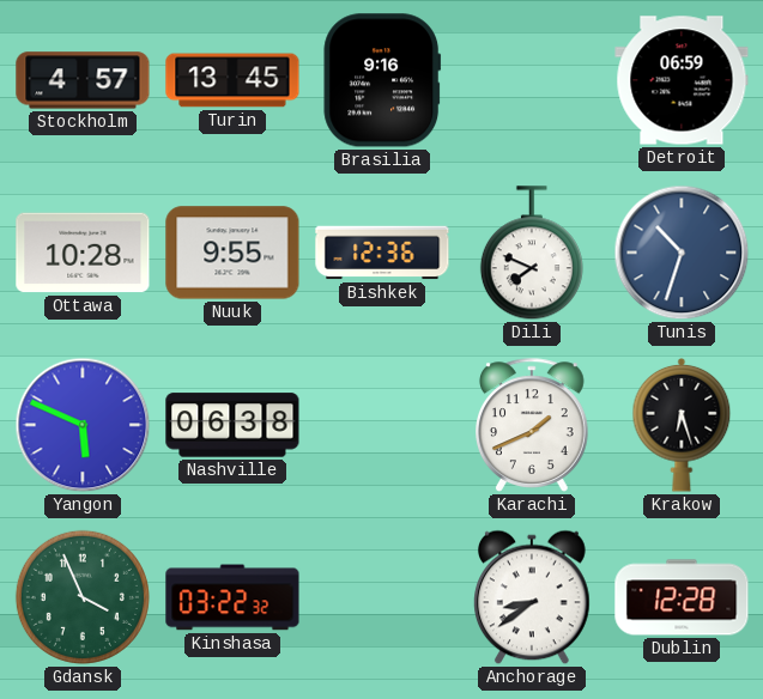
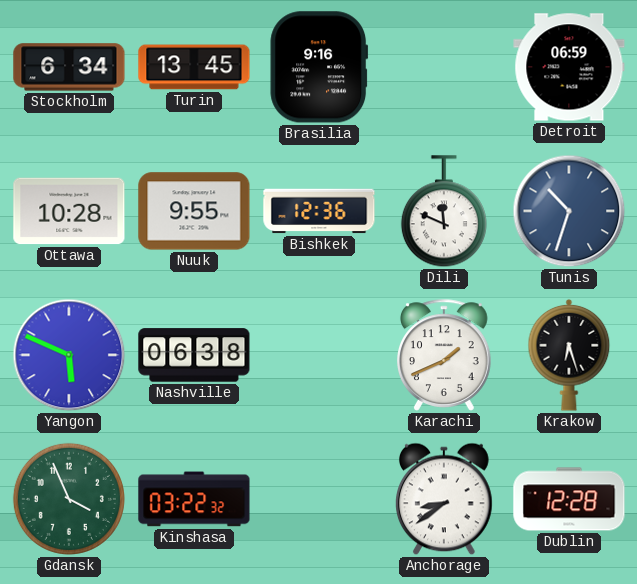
Stockholm: 4:57 -> 6:34 (69, 67)
Dili: 7:49 -> 11:49 (444, 212)
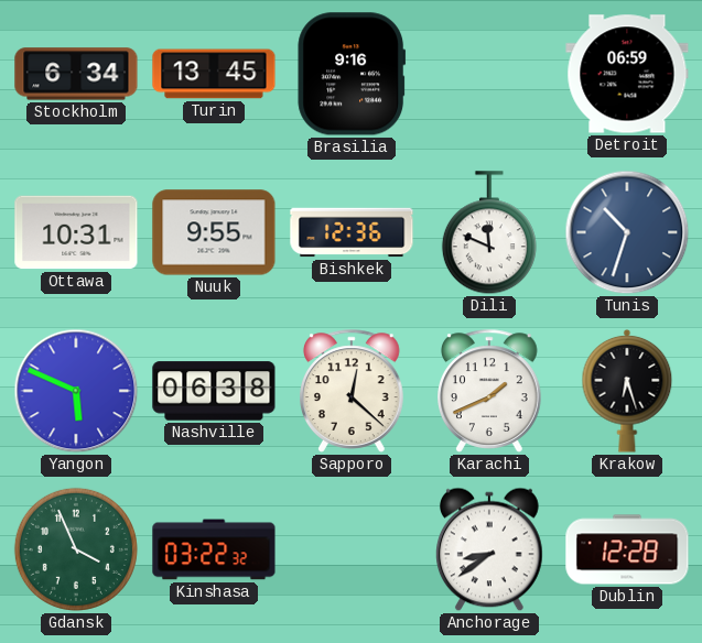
Ottawa: 10:28 -> 10:31 (76, 232)
Sapporo: none -> 12:22 (353, 391)
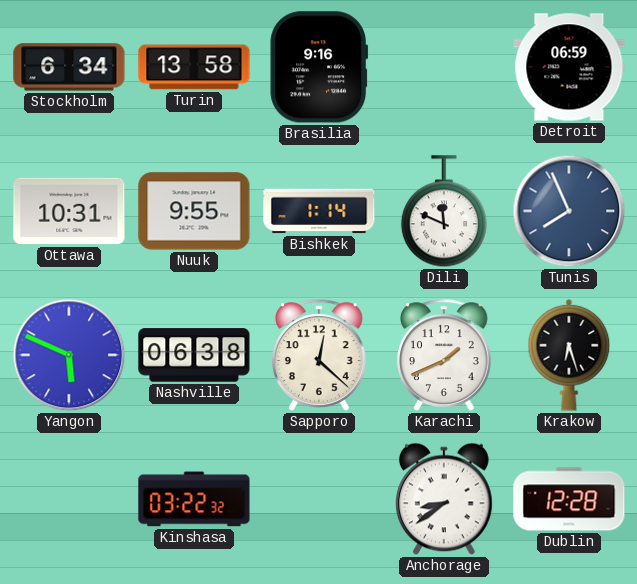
Turin: 13:45 -> 13:58 (194, 67)
Bishkek: 12:36 -> 1:14 (319, 211)
Tunis: 10:33 -> 7:56 (569, 211)
Gdansk: 3:56 -> none (76, 549)
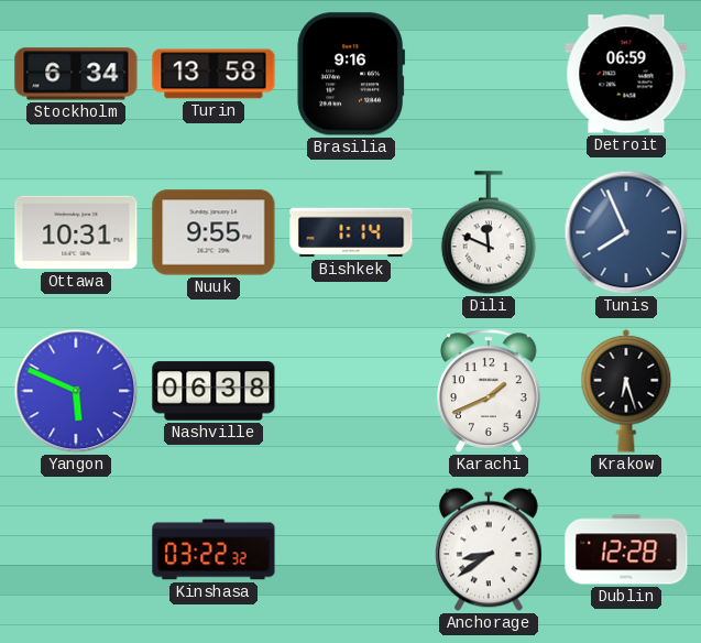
Sapporo: 12:22 -> none (320, 355)
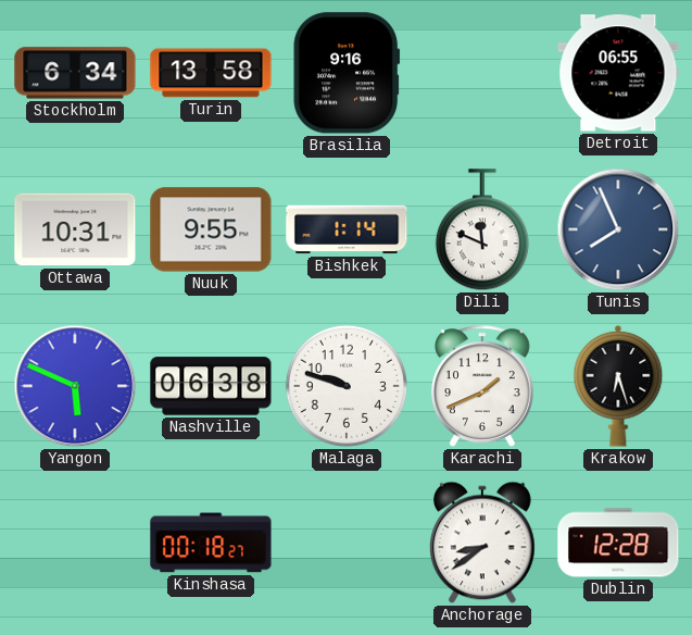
Detroit: 06:59 -> 06:55 (618, 73)
Malaga: none -> 9:48 (347, 386)
Kinshasa: 03:22 -> 00:18 (211, 543)
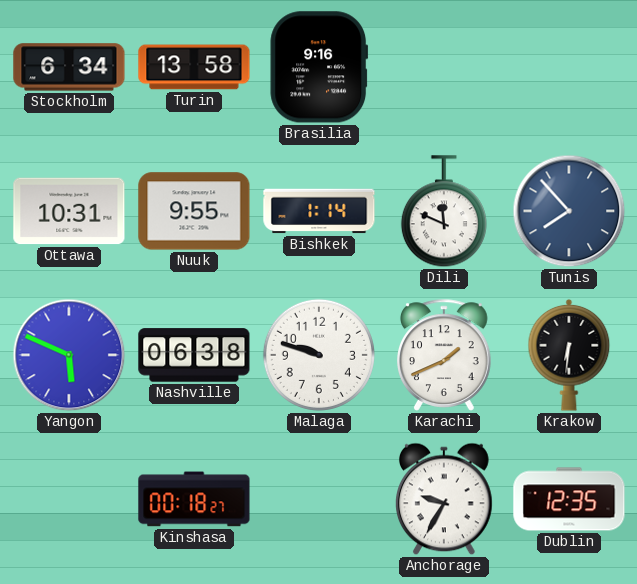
Detroit: 06:55 -> none (618, 73)
Tunis: 7:56 -> 7:53 (569, 211)
Krakow: 6:27 -> 6:31 (569, 355)
Anchorage: 8:39 -> 9:35 (445, 499)
Dublin: 12:28 -> 12:35 (569, 499)
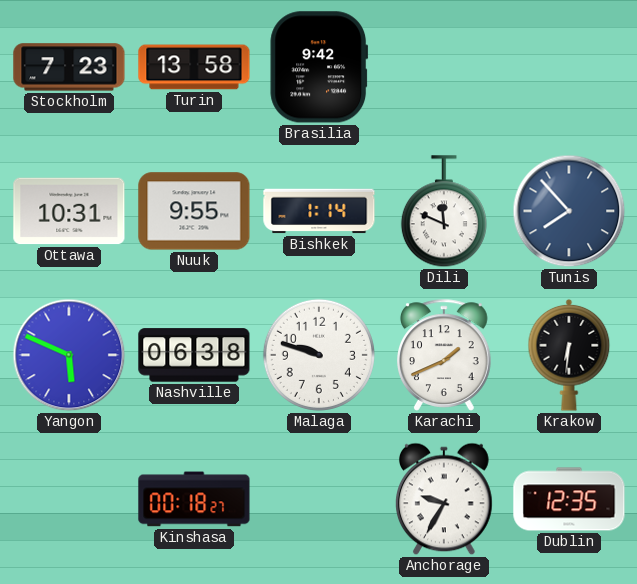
Stockholm: 6:34 -> 7:23 (69, 67)
Brasilia: 9:16 -> 9:42 (319, 67)
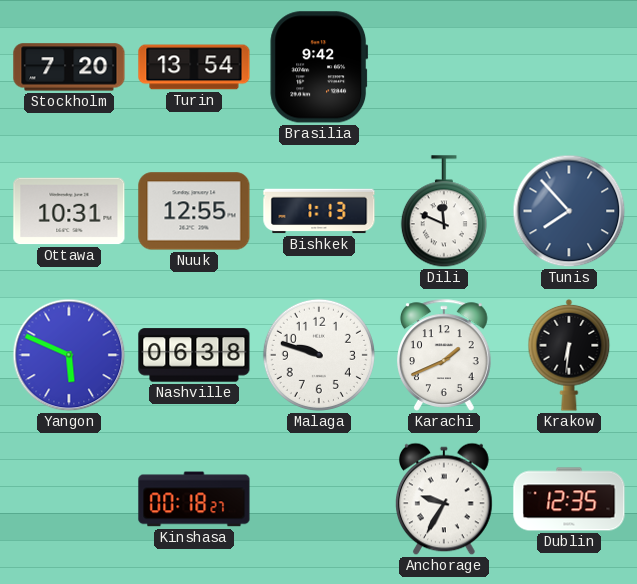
Stockholm: 7:23 -> 7:20 (69, 67)
Turin: 13:58 -> 13:54 (194, 67)
Nuuk: 9:55 -> 12:55 (194, 211)
Bishkek: 1:14 -> 1:13 (319, 211)
